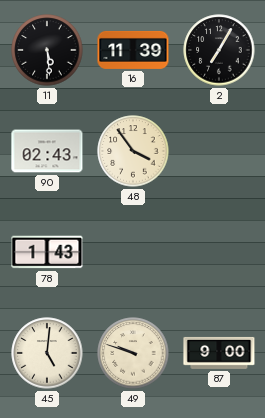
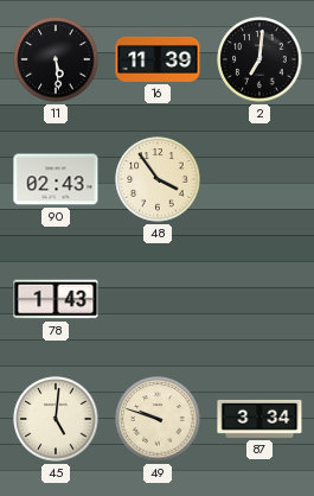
2: 7:05 -> 7:01 (259, 59)
87: 9:00 -> 3:34 (259, 419)
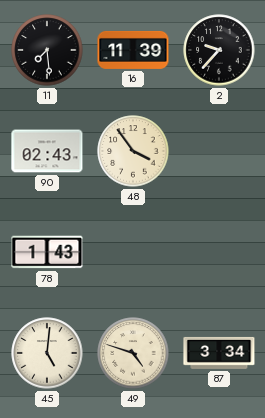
11: 5:29 -> 7:29 (47, 50)
2: 7:01 -> 9:37 (219, 50)
49: 9:48 -> 4:48 (133, 353)
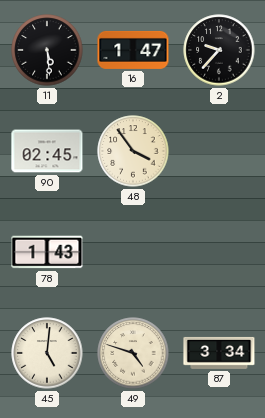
11: 7:29 -> 5:29 (47, 50)
16: 11:39 -> 1:47 (133, 50)
90: 02:43 -> 02:45 (47, 151)
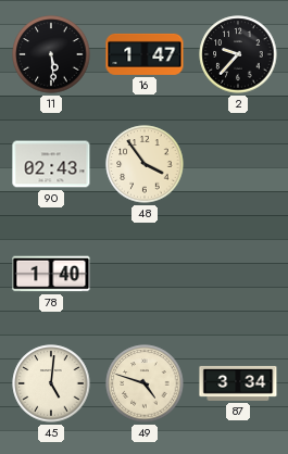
90: 02:45 -> 02:43 (51, 164)
78: 1:43 -> 1:40 (51, 274)
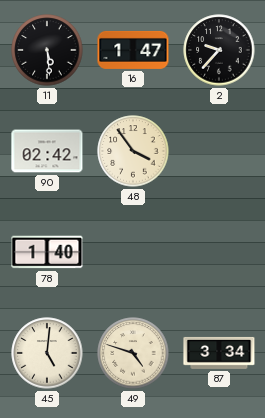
90: 02:43 -> 02:42 (47, 151)
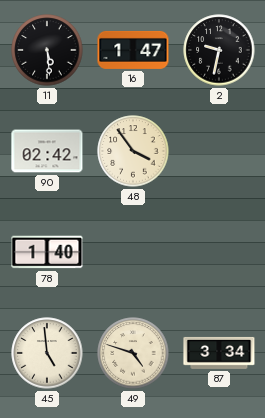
2: 9:37 -> 9:32 (219, 50)
45: 5:01 -> 4:59 (47, 353)
